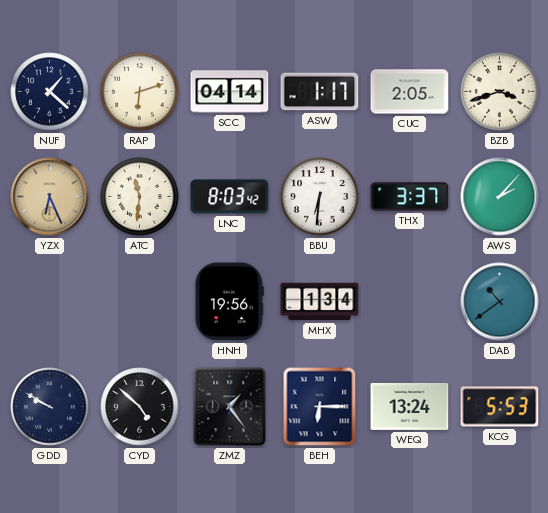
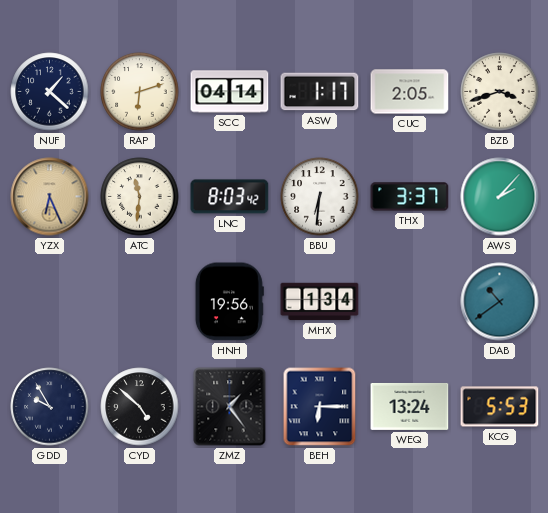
GDD: 9:50 -> 9:55 (50, 407)
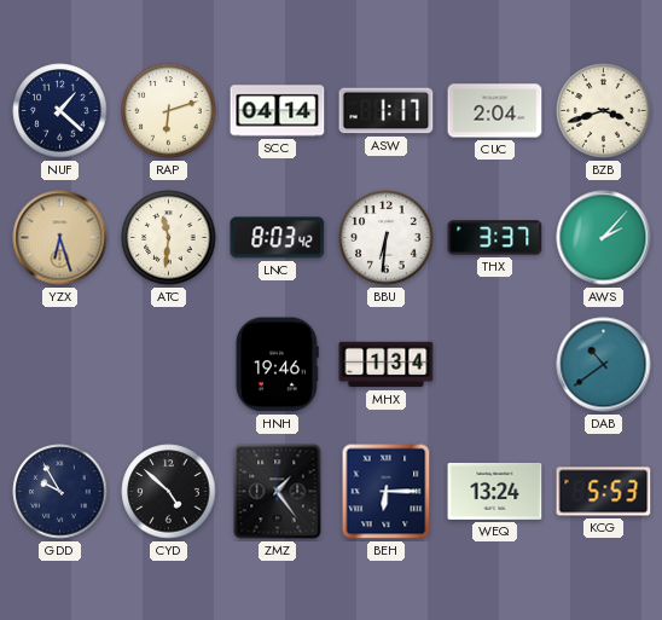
CUC: 2:05 -> 2:04 (495, 111)
YZX: 6:26 -> 6:27 (60, 238)
HNH: 19:56 -> 19:46 (277, 365)
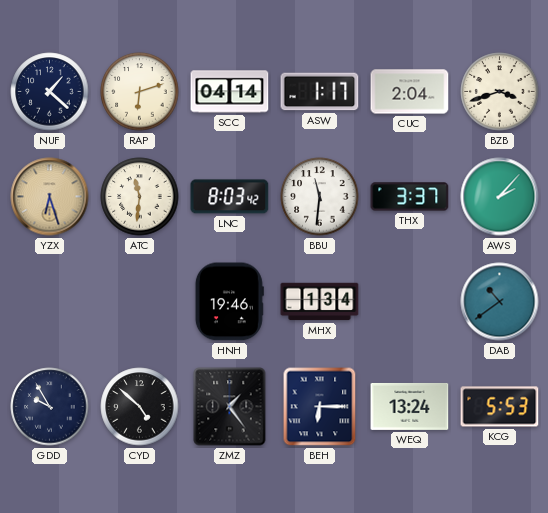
BBU: 6:31 -> 11:31 (320, 197)
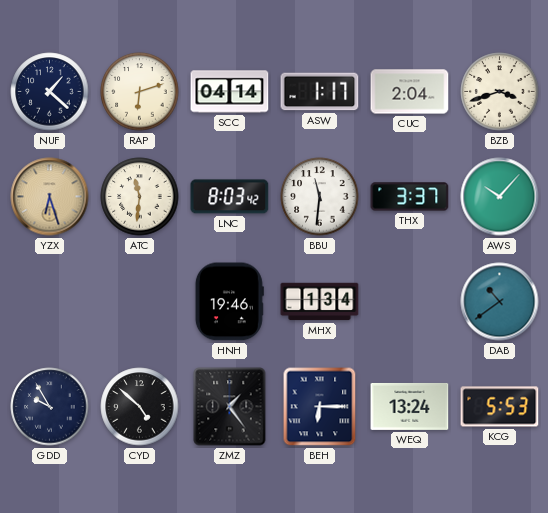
AWS: 2:07 -> 10:07 (500, 197)
